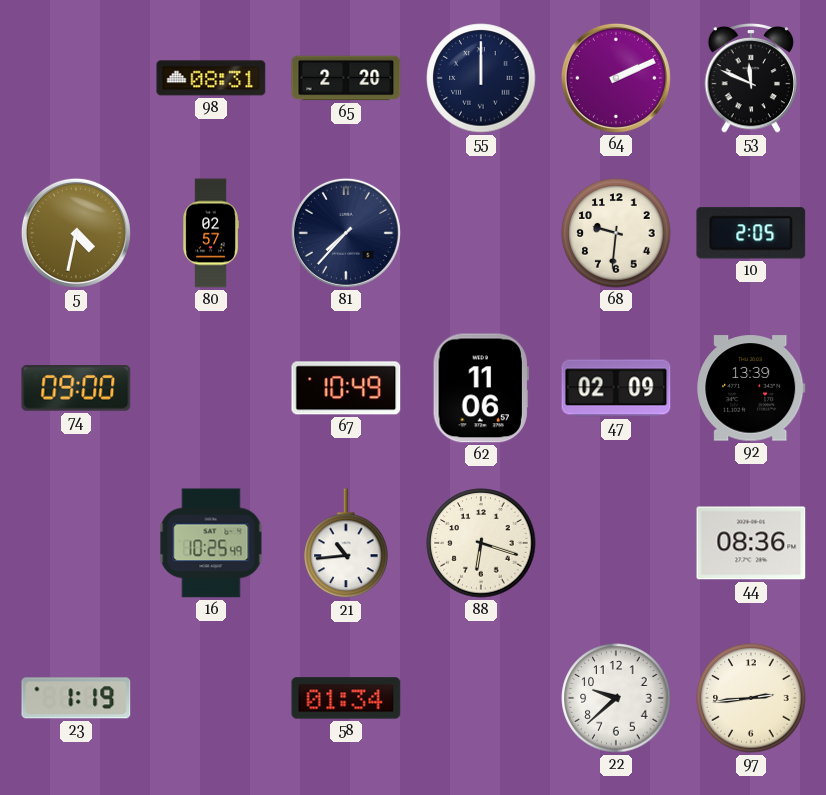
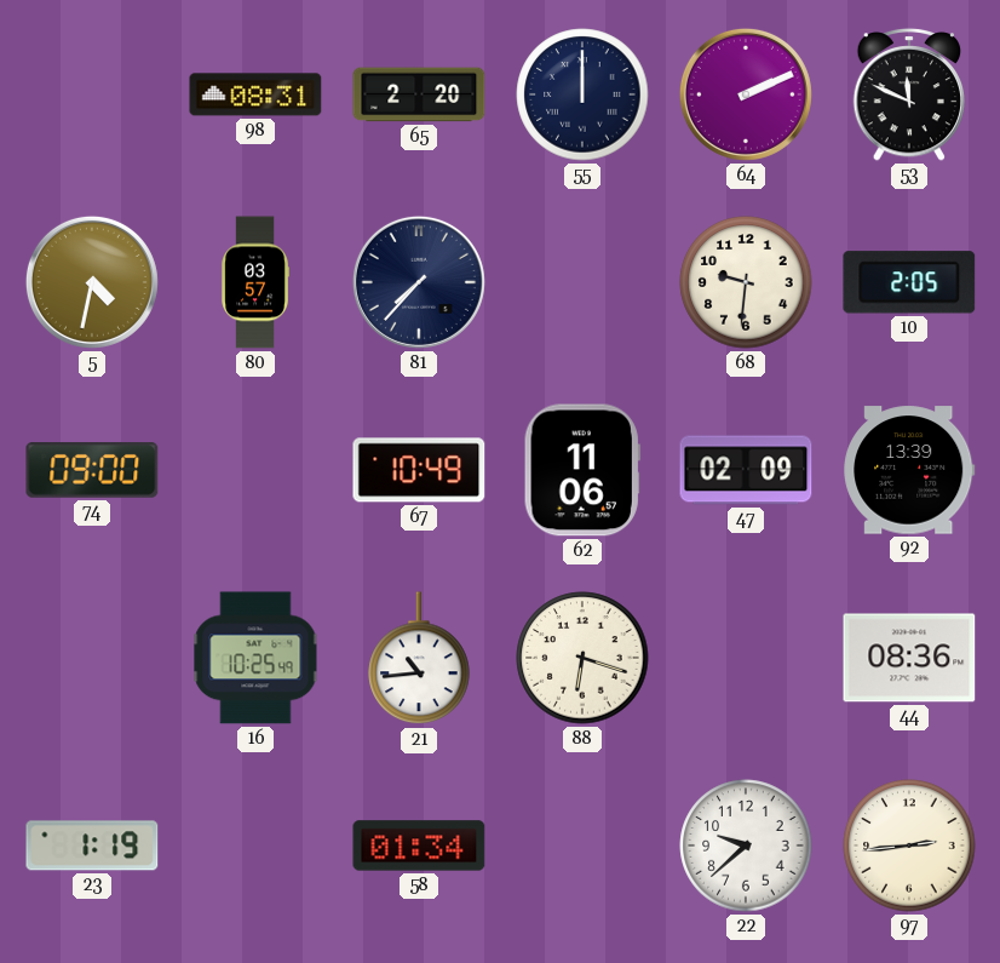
80: 02:57 -> 03:57 (254, 282)
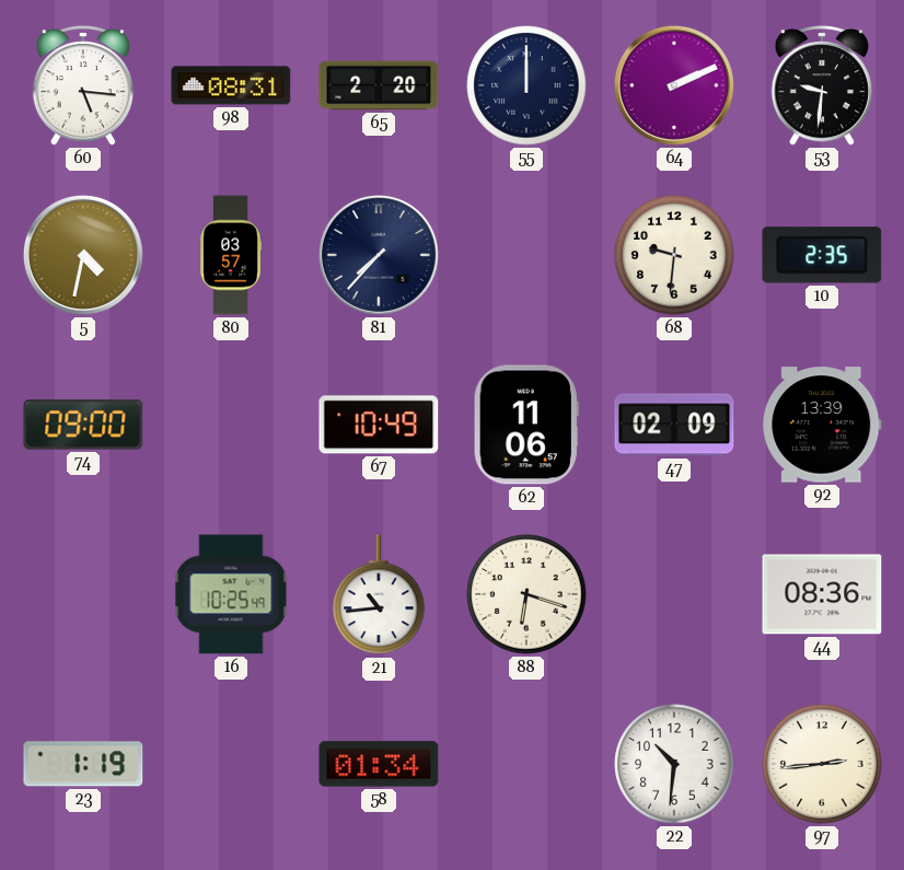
60: none -> 5:16 (83, 85)
53: 11:49 -> 9:31 (822, 85)
10: 2:05 -> 2:35 (822, 255)
22: 9:38 -> 10:31 (674, 764)
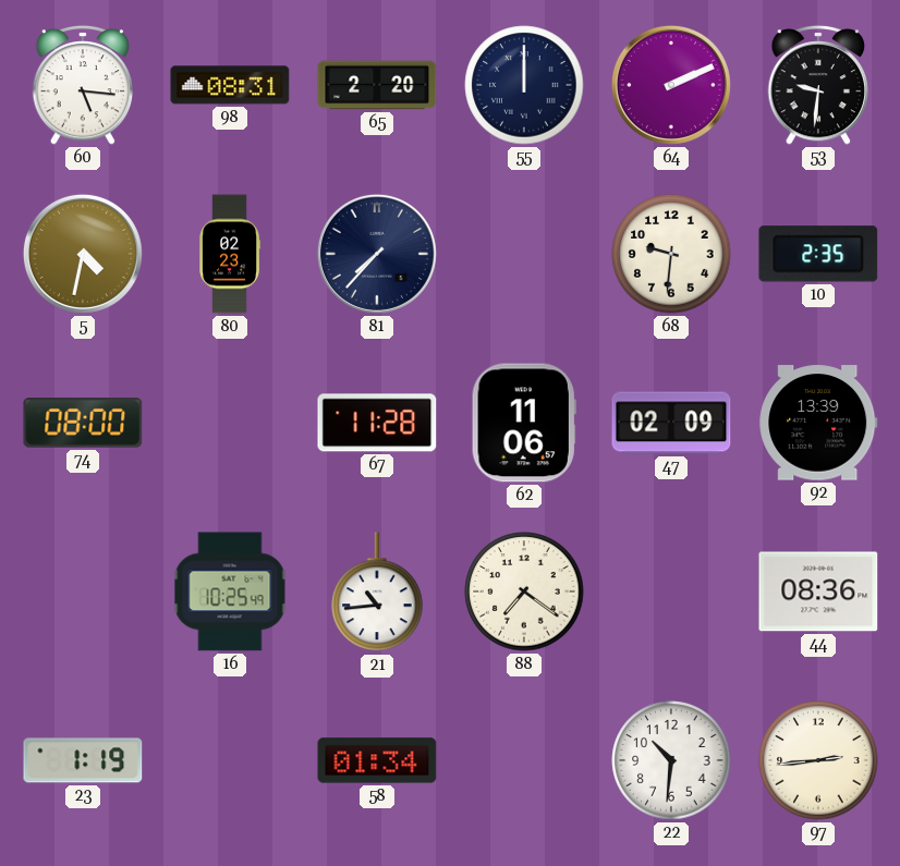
80: 03:57 -> 02:23 (229, 254)
74: 09:00 -> 08:00 (83, 424)
67: 10:49 -> 11:28 (377, 423)
88: 6:18 -> 7:21 (524, 591)
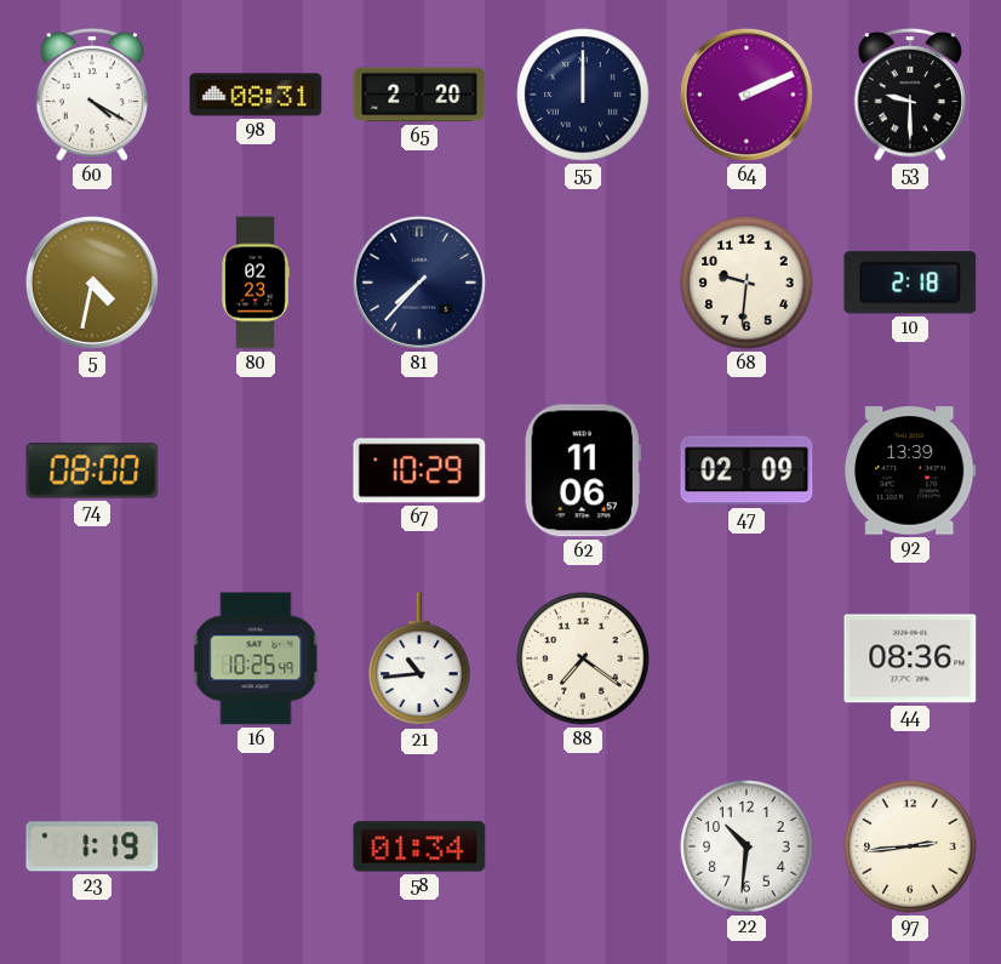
60: 5:16 -> 4:20 (92, 95)
53: 9:31 -> 9:30 (910, 95)
10: 2:35 -> 2:18 (910, 283)
67: 11:28 -> 10:29 (419, 470)
